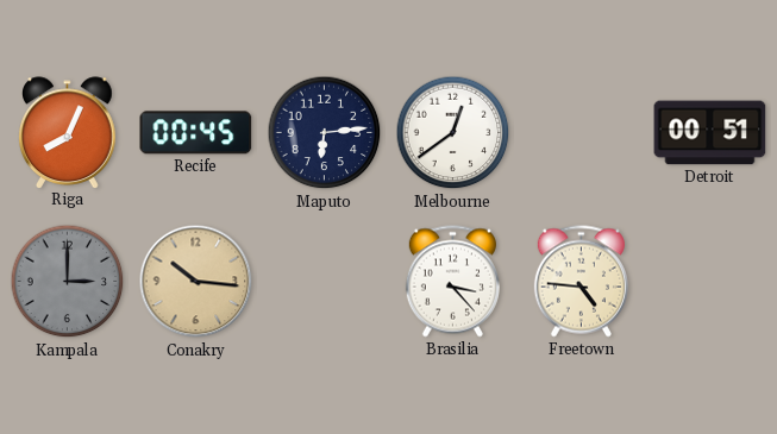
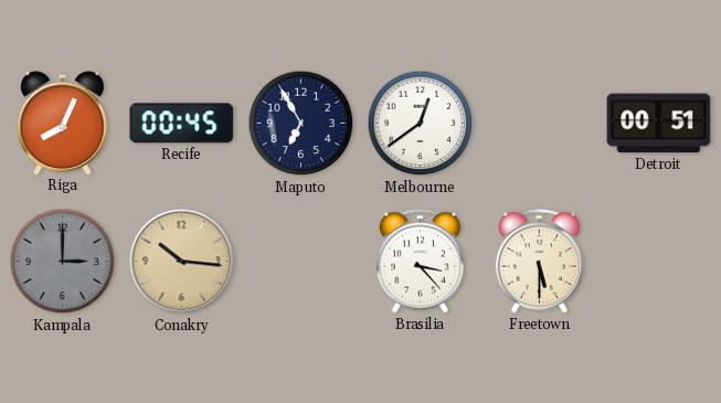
Maputo: 6:14 -> 6:55 (301, 124)
Freetown: 4:46 -> 5:30 (539, 262)
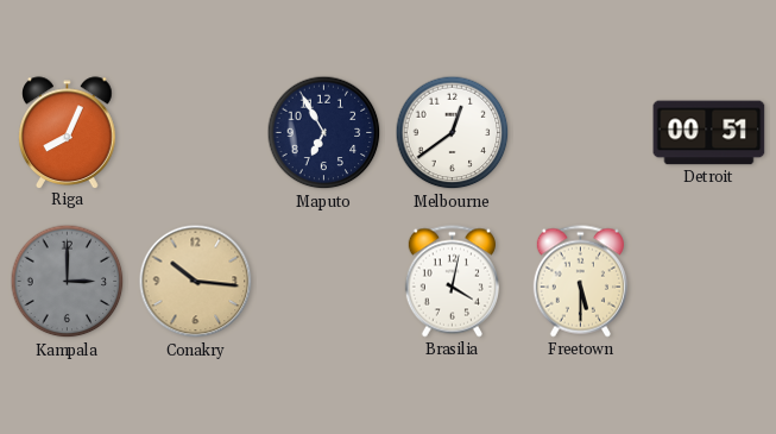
Recife: 00:45 -> none (182, 124)
Brasilia: 3:23 -> 4:02 (452, 282)
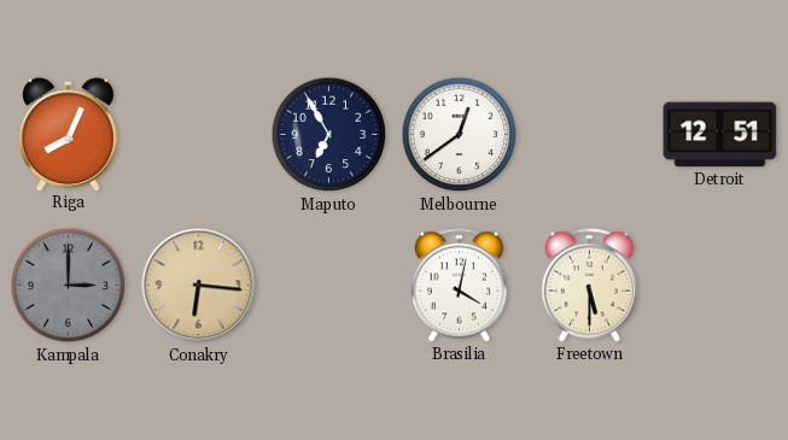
Detroit: 00:51 -> 12:51 (720, 135)
Conakry: 10:16 -> 6:16 (199, 286)
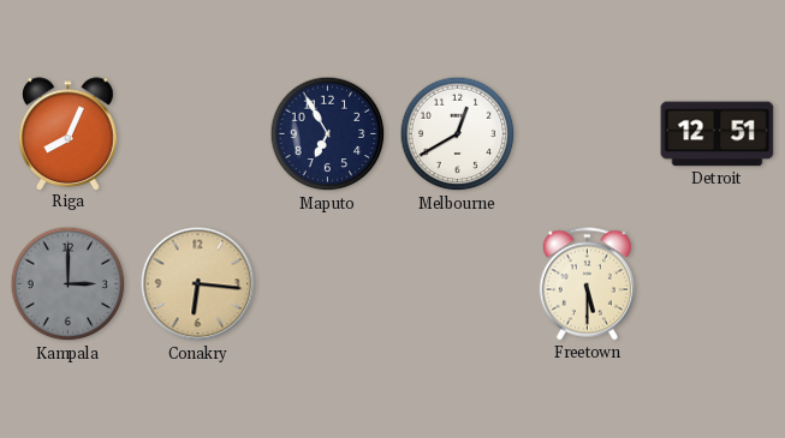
Melbourne: 12:39 -> 12:40 (458, 134)
Brasilia: 4:02 -> none (459, 286)
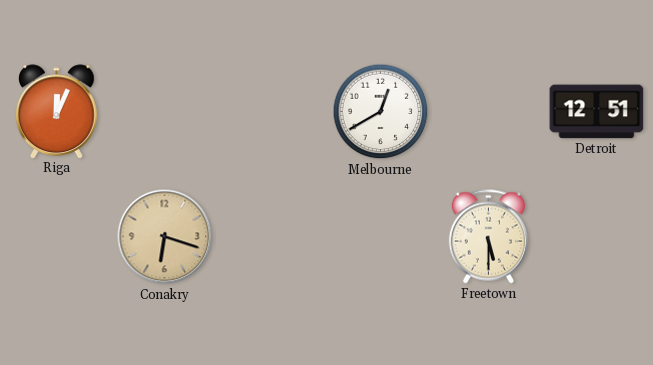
Riga: 8:04 -> 12:04 (57, 111)
Maputo: 6:55 -> none (328, 134)
Kampala: 3:00 -> none (69, 284)
Conakry: 6:16 -> 6:18 (165, 237)
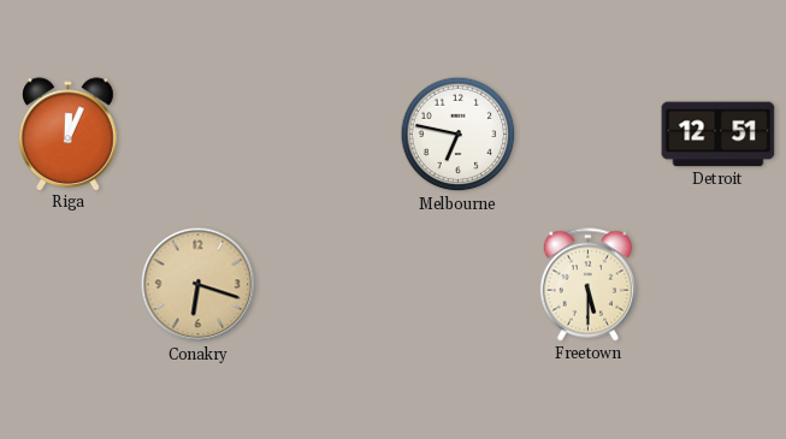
Melbourne: 12:40 -> 6:47 (459, 135)
